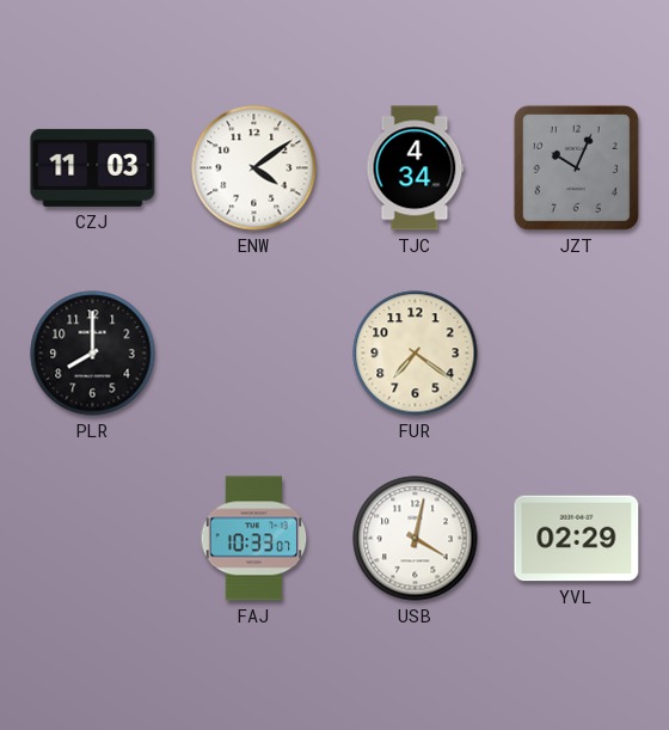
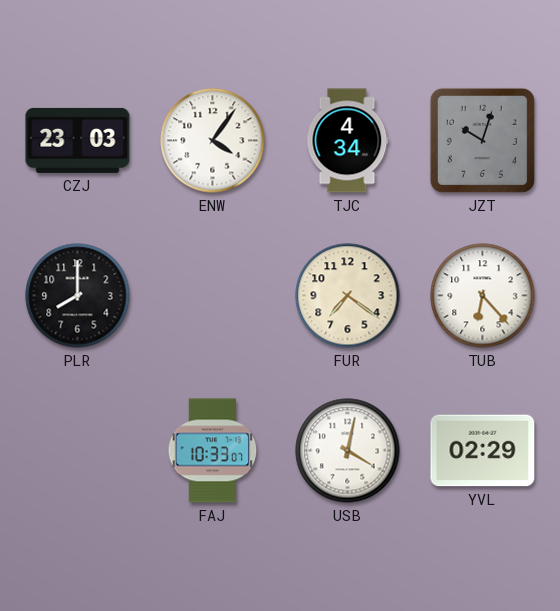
CZJ: 11:03 -> 23:03 (78, 140)
ENW: 4:09 -> 4:06 (213, 141)
JZT: 10:04 -> 10:03 (482, 140)
TUB: none -> 6:23 (483, 296)
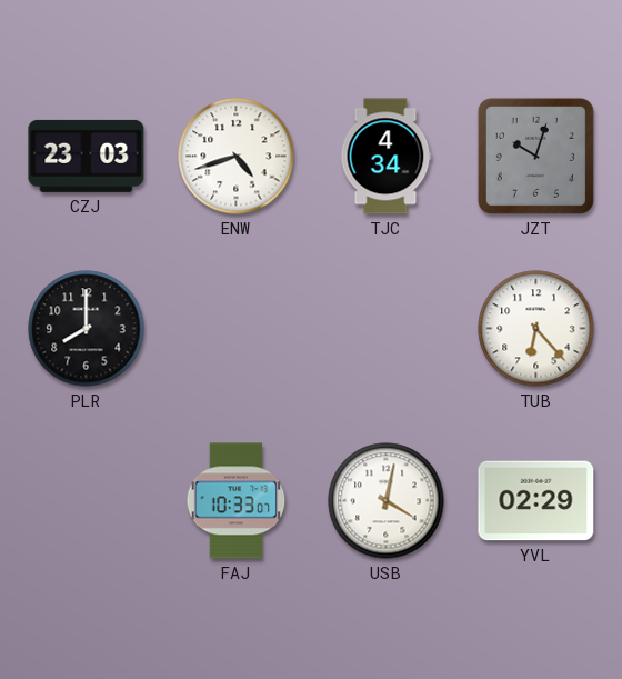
ENW: 4:06 -> 4:42 (237, 157)
FUR: 7:21 -> none (348, 296)
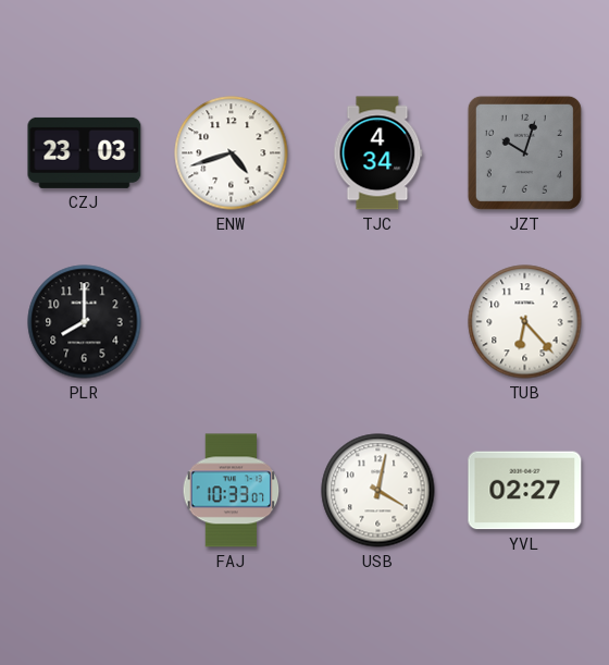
YVL: 02:29 -> 02:27 (525, 491)
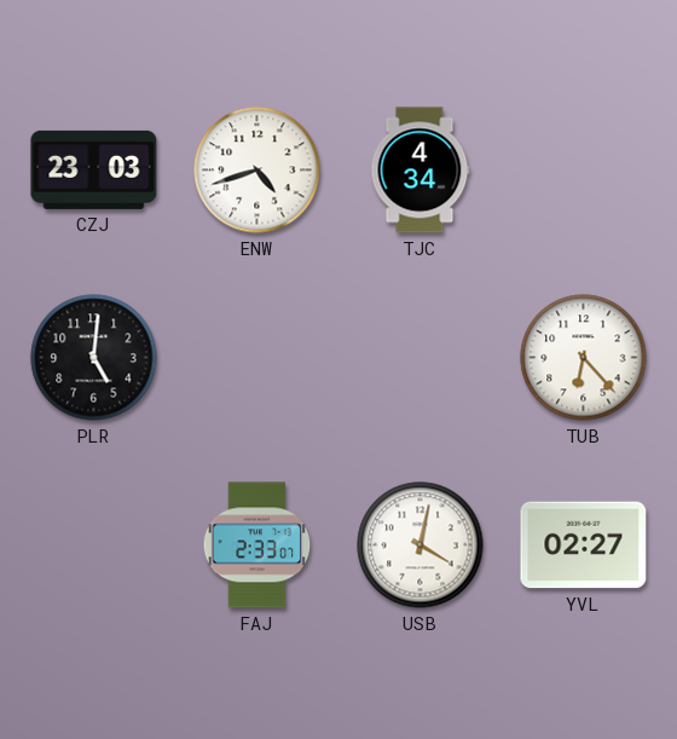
JZT: 10:03 -> none (524, 152)
PLR: 8:00 -> 5:01 (94, 358)
FAJ: 10:33 -> 2:33 (258, 545)
